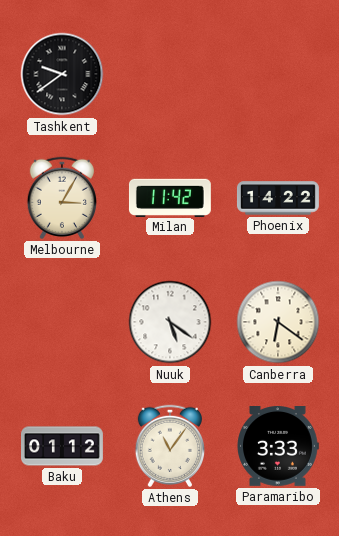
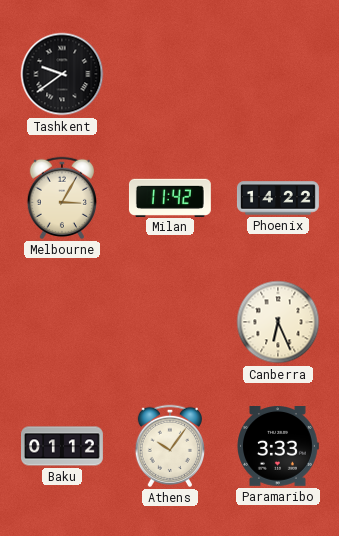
Nuuk: 5:21 -> none (170, 322)
Canberra: 6:21 -> 6:26 (278, 322)
Athens: 11:06 -> 10:06 (169, 446)
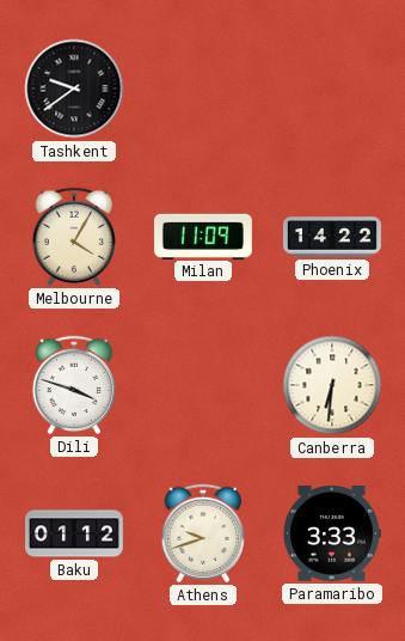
Melbourne: 3:05 -> 4:05 (73, 237)
Milan: 11:42 -> 11:09 (203, 236)
Dili: none -> 3:48 (73, 385)
Canberra: 6:26 -> 6:31 (332, 385)
Athens: 10:06 -> 9:42 (202, 533)
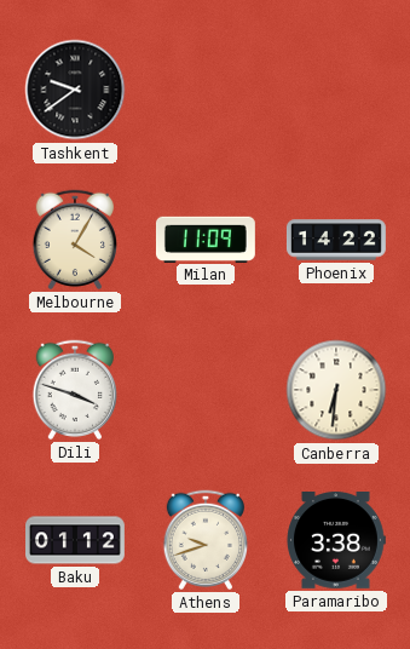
Paramaribo: 3:33 -> 3:38 (336, 541)
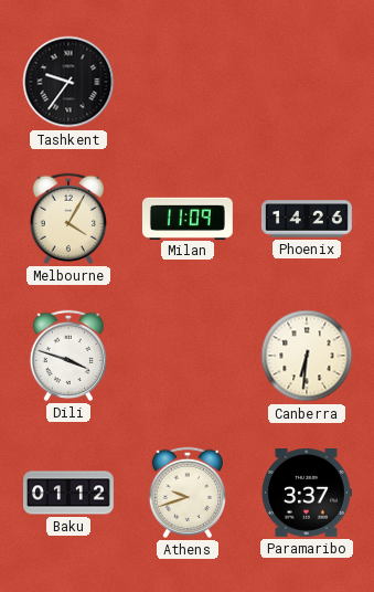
Tashkent: 9:39 -> 9:36 (68, 82)
Phoenix: 14:22 -> 14:26 (307, 219)
Paramaribo: 3:38 -> 3:37 (307, 494)
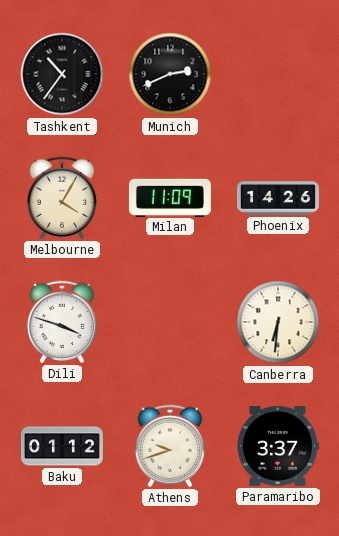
Tashkent: 9:36 -> 10:36 (62, 74)
Munich: none -> 2:41 (170, 74)
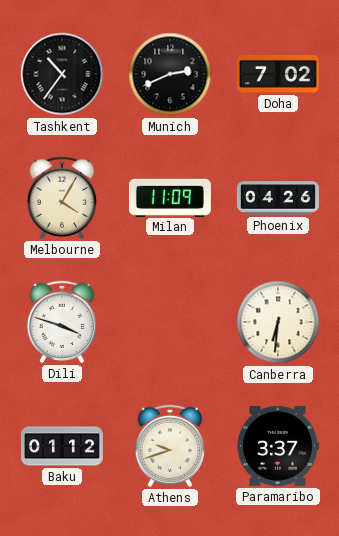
Doha: none -> 7:02 (278, 74)
Phoenix: 14:26 -> 04:26 (278, 198)
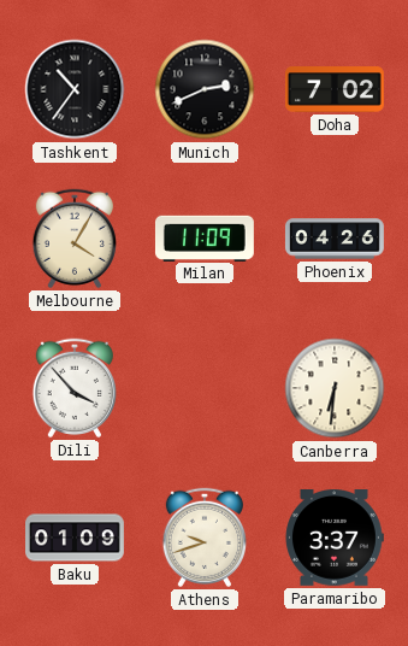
Dili: 3:48 -> 3:53 (73, 388)
Baku: 01:12 -> 01:09 (76, 538)
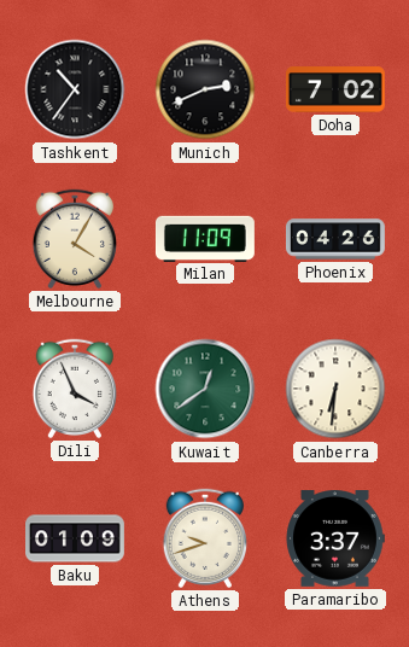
Dili: 3:53 -> 3:56 (74, 389)
Kuwait: none -> 12:39 (205, 389)
